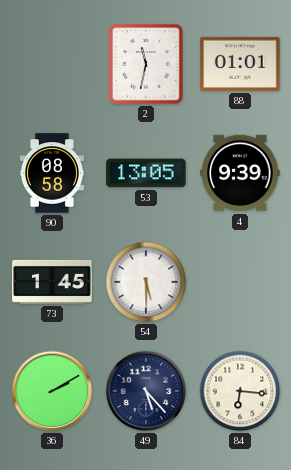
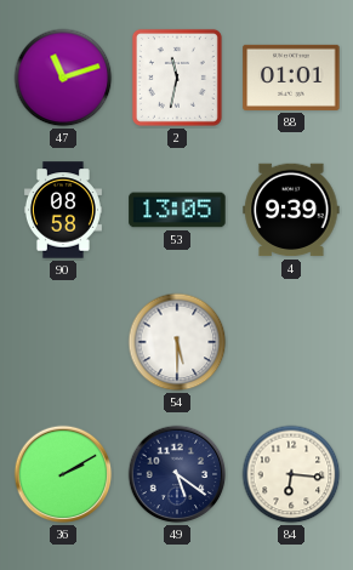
47: none -> 11:12 (63, 78)
73: 1:45 -> none (52, 282)
49: 5:23 -> 5:21 (177, 474)
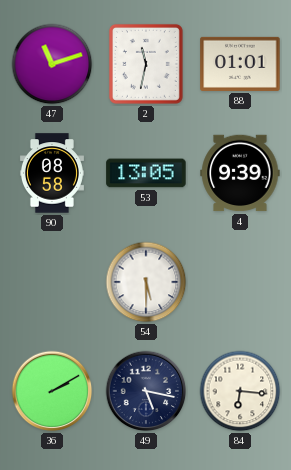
49: 5:21 -> 5:17 (146, 391)
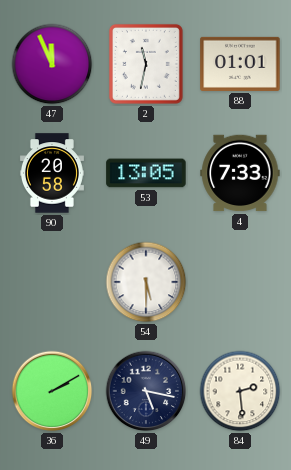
47: 11:12 -> 11:56 (52, 64)
90: 08:58 -> 20:58 (52, 173)
4: 9:39 -> 7:33 (240, 173)
84: 6:16 -> 2:29 (240, 391)
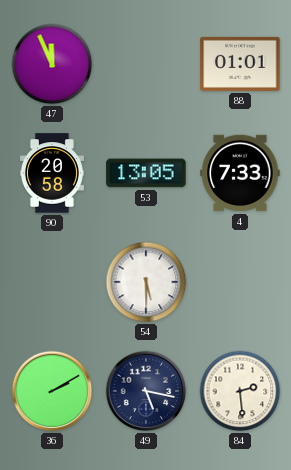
2: 11:32 -> none (146, 64)
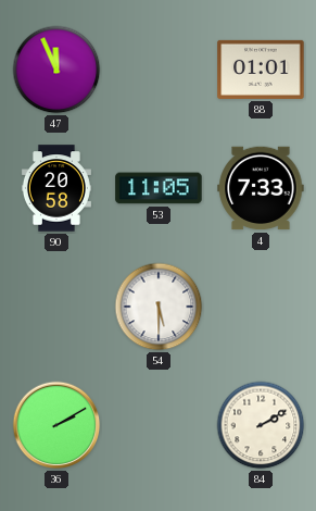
53: 13:05 -> 11:05 (159, 188)
49: 5:17 -> none (146, 391)
84: 2:29 -> 2:10 (261, 425)
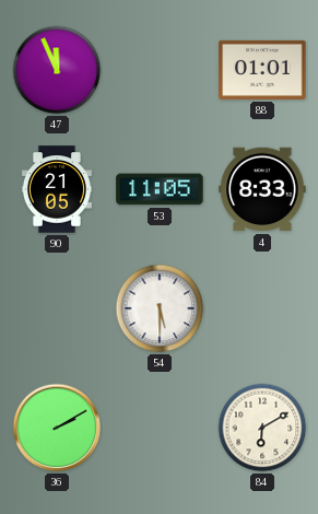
90: 20:58 -> 21:05 (57, 189)
4: 7:33 -> 8:33 (262, 189)
84: 2:10 -> 6:10 (262, 428)
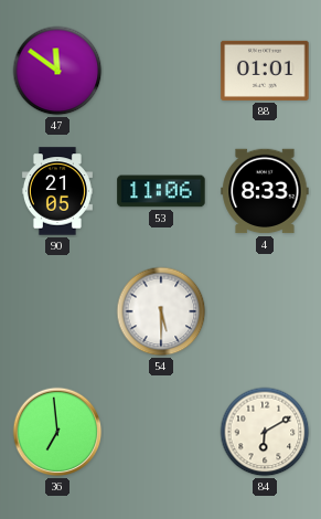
47: 11:56 -> 11:51 (57, 71)
53: 11:05 -> 11:06 (161, 191)
36: 2:10 -> 6:59 (57, 432)
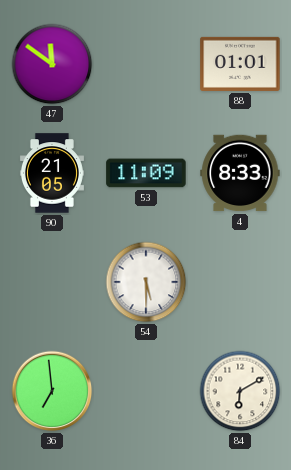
53: 11:06 -> 11:09 (146, 173)
